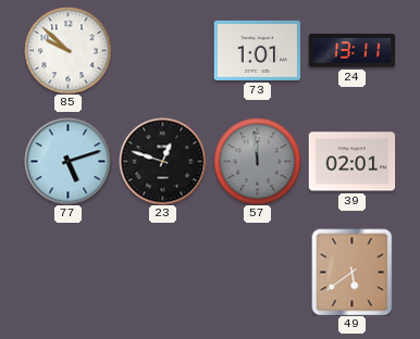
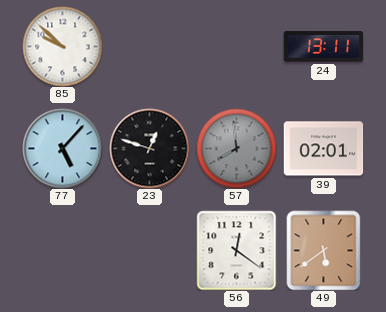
73: 1:01 -> none (257, 50)
77: 5:12 -> 5:07 (62, 148)
57: 11:59 -> 7:59 (236, 148)
56: none -> 12:21 (236, 250)
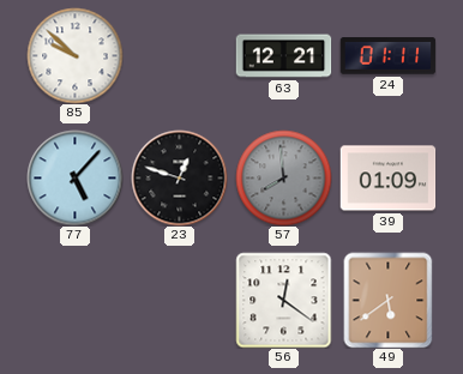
63: none -> 12:21 (283, 56)
24: 13:11 -> 01:11 (387, 56)
39: 02:01 -> 01:09 (387, 179)
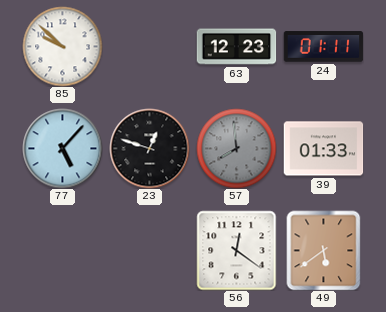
63: 12:21 -> 12:23 (236, 47)
39: 01:09 -> 01:33 (323, 149)
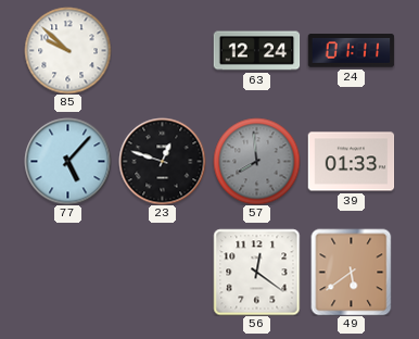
63: 12:23 -> 12:24 (256, 51)
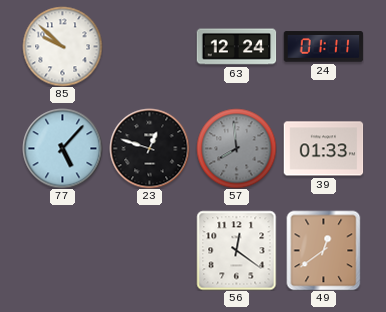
49: 5:39 -> 12:39 (324, 250)
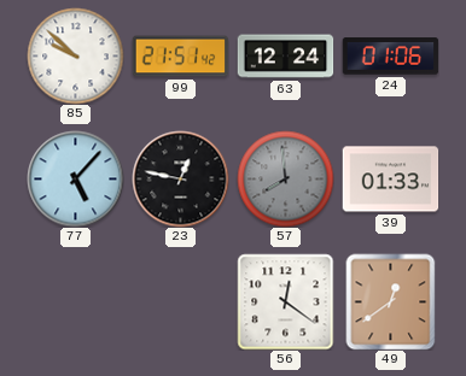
99: none -> 21:51 (180, 57)
24: 01:11 -> 01:06 (390, 57)
23: 12:48 -> 12:47 (180, 178)
